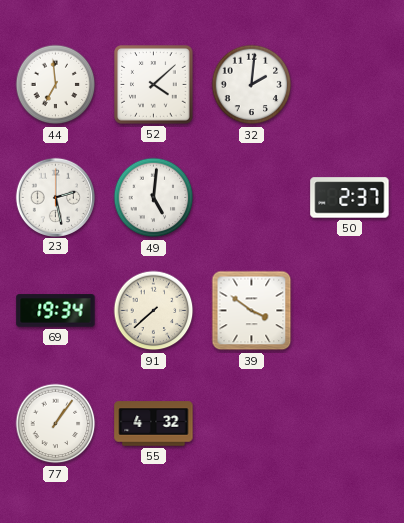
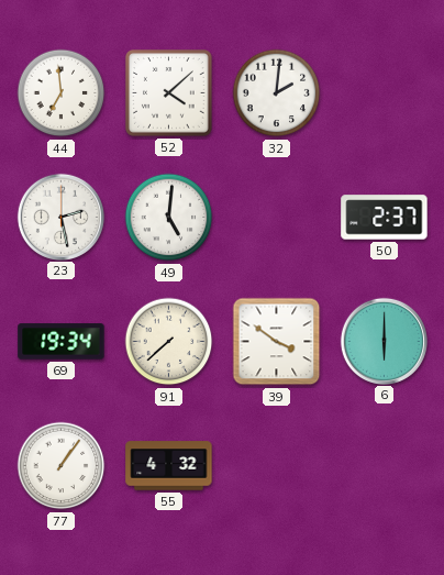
6: none -> 6:00 (384, 341)
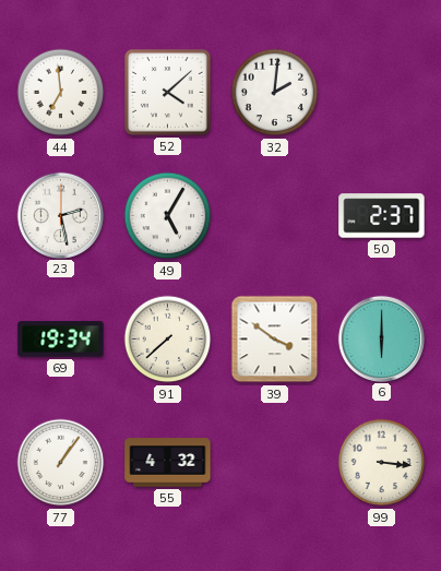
49: 5:01 -> 5:05 (168, 216)
99: none -> 3:16 (382, 463)
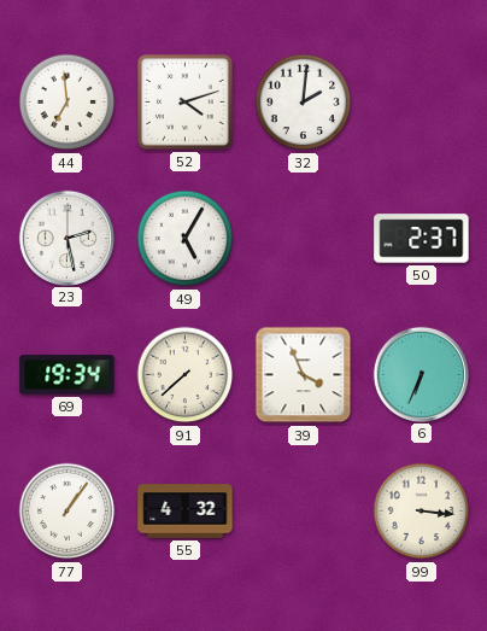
52: 4:08 -> 4:12 (186, 103)
39: 3:51 -> 3:56 (304, 375)
6: 6:00 -> 6:34 (421, 374)
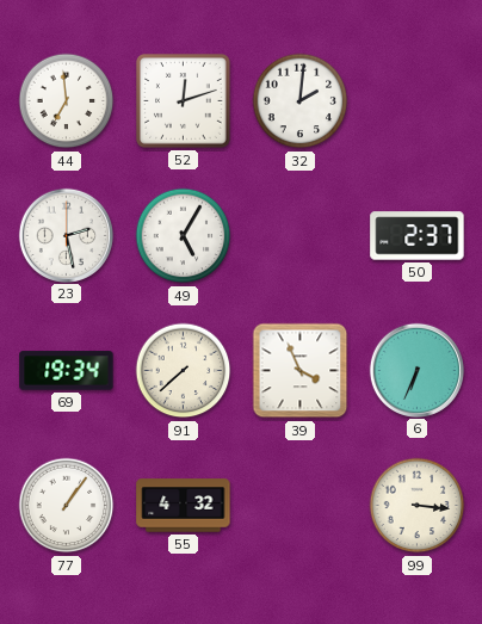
52: 4:12 -> 12:12 (184, 101)
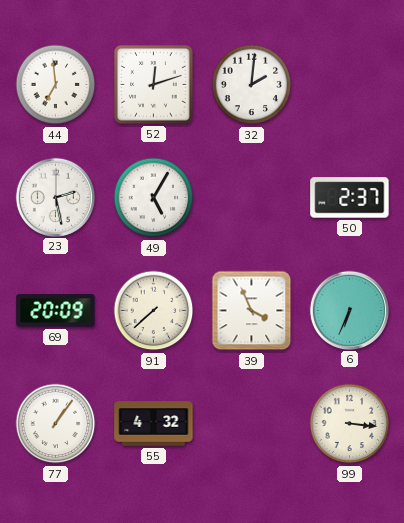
69: 19:34 -> 20:09 (56, 311)
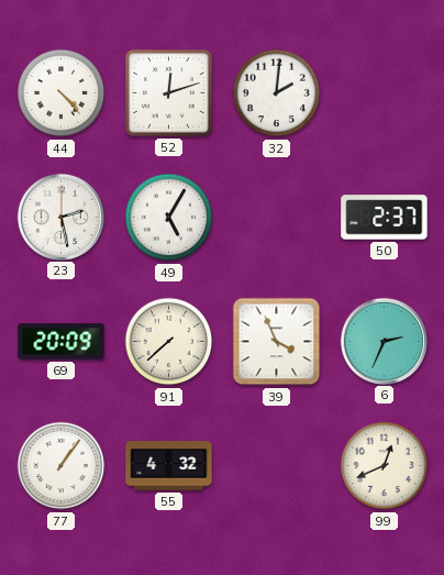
44: 6:59 -> 4:23 (62, 93)
6: 6:34 -> 2:34 (384, 341)
99: 3:16 -> 12:41 (385, 466)
